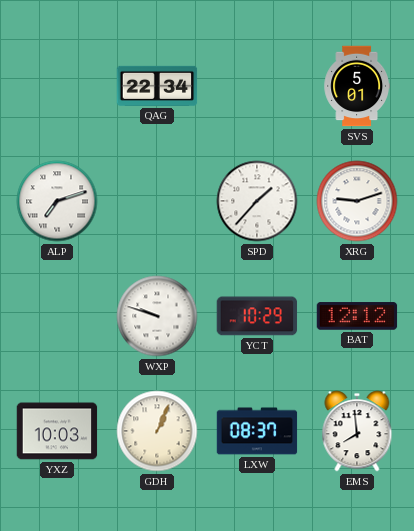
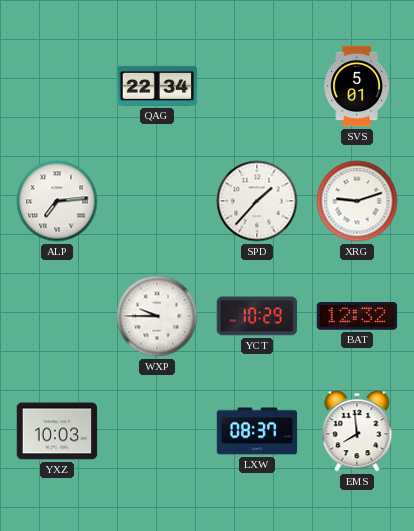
ALP: 7:12 -> 7:14 (57, 201)
WXP: 9:48 -> 9:45 (157, 316)
BAT: 12:12 -> 12:32 (357, 316)
GDH: 1:04 -> none (157, 431)
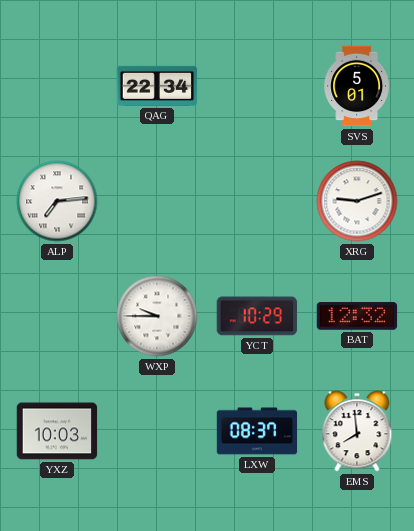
SPD: 1:37 -> none (257, 201)
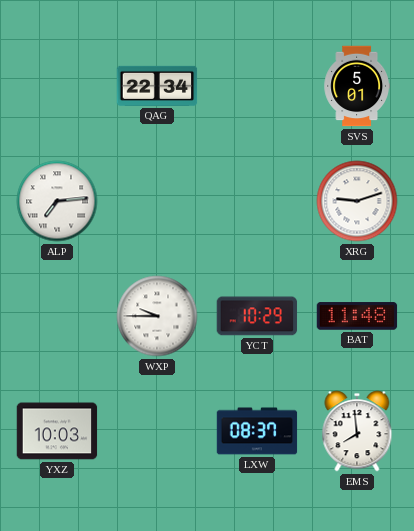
BAT: 12:32 -> 11:48 (357, 316)
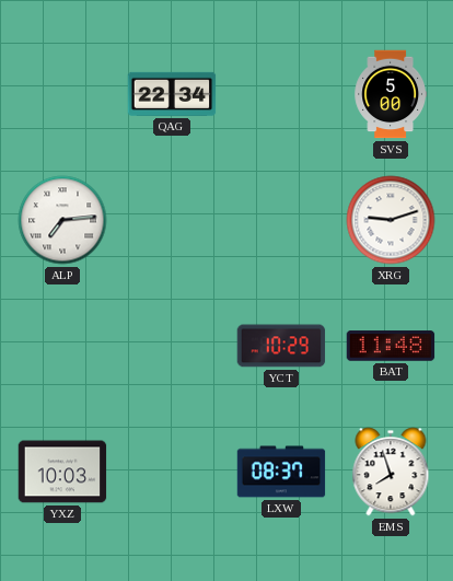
SVS: 5:01 -> 5:00 (390, 94)
WXP: 9:45 -> none (157, 316)
EMS: 7:59 -> 7:57 (391, 472)
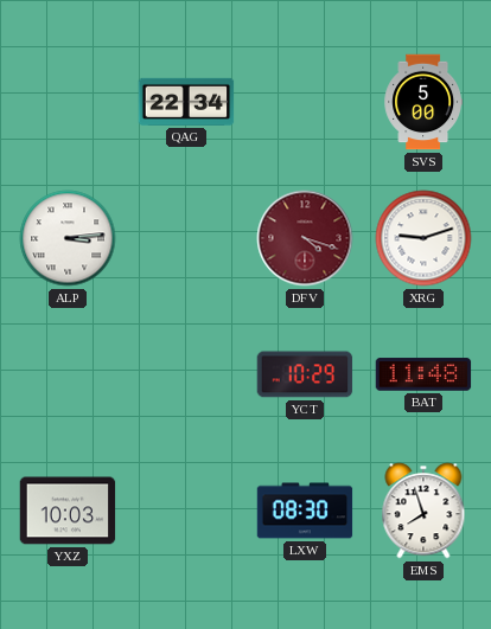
ALP: 7:14 -> 3:14 (68, 238)
DFV: none -> 4:18 (305, 238)
LXW: 08:37 -> 08:30 (305, 511)
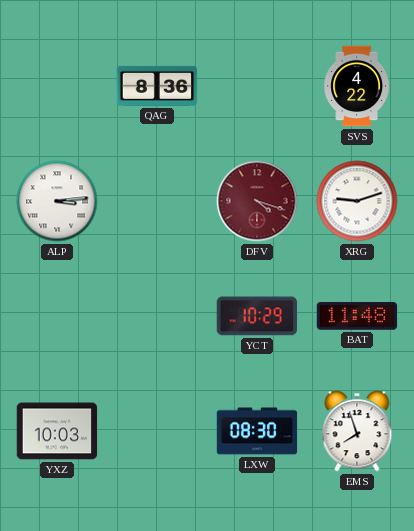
QAG: 22:34 -> 8:36 (157, 86)
SVS: 5:00 -> 4:22 (356, 86)
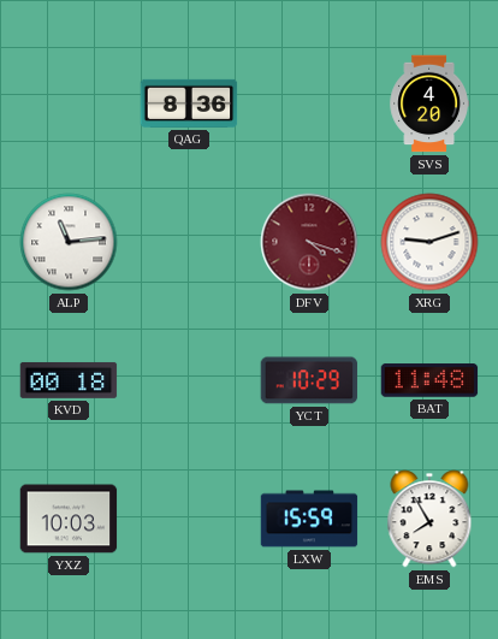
SVS: 4:22 -> 4:20 (428, 103)
ALP: 3:14 -> 11:14 (69, 242)
KVD: none -> 00:18 (69, 380)
LXW: 08:30 -> 15:59 (309, 519)
EMS: 7:57 -> 7:55 (429, 519)
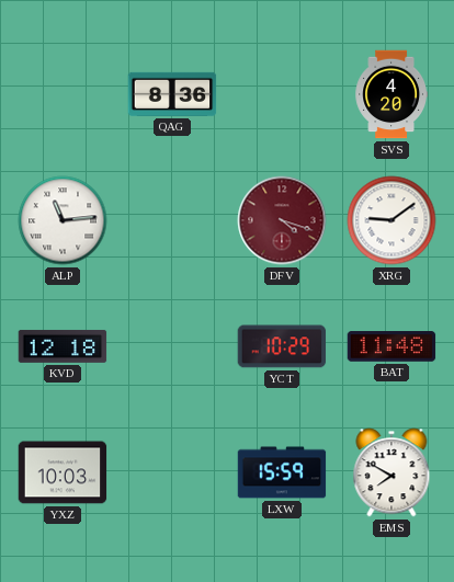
XRG: 9:12 -> 9:09 (391, 220)
KVD: 00:18 -> 12:18 (63, 346)
EMS: 7:55 -> 7:50 (391, 472)
